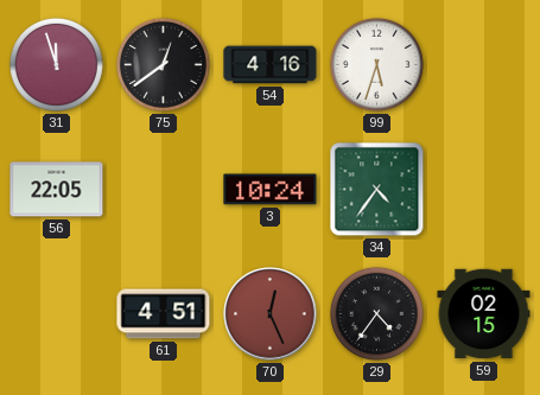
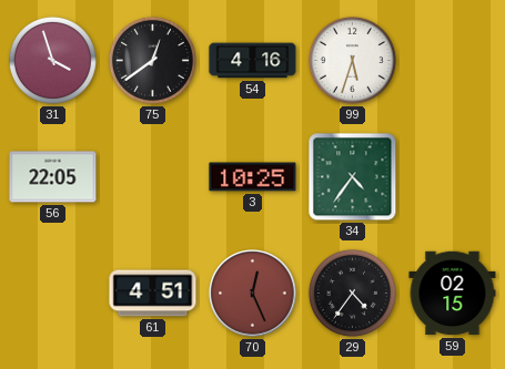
31: 11:57 -> 3:57 (52, 60)
3: 10:24 -> 10:25 (253, 177)
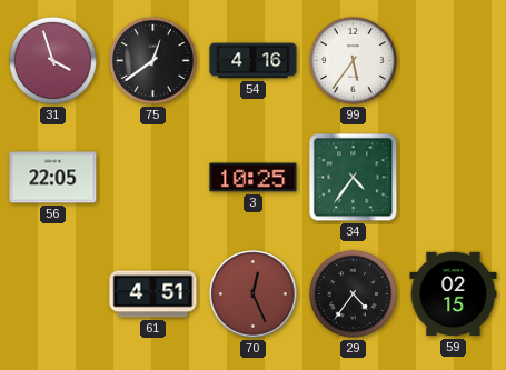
99: 5:33 -> 5:36 (353, 60)
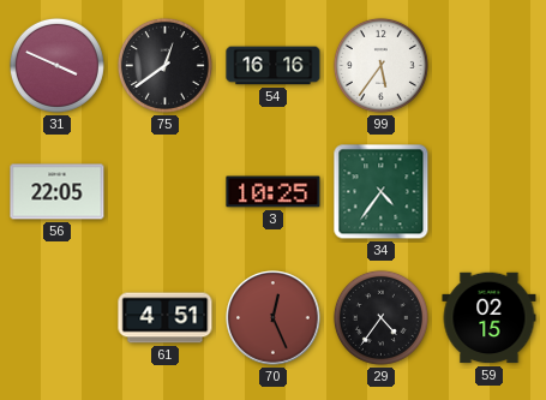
31: 3:57 -> 3:49 (56, 65)
54: 4:16 -> 16:16 (274, 66)
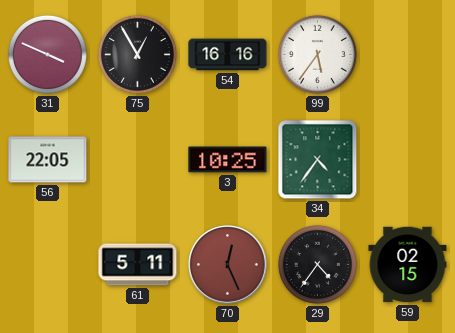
75: 12:39 -> 12:55 (137, 54)
61: 4:51 -> 5:11 (138, 265)
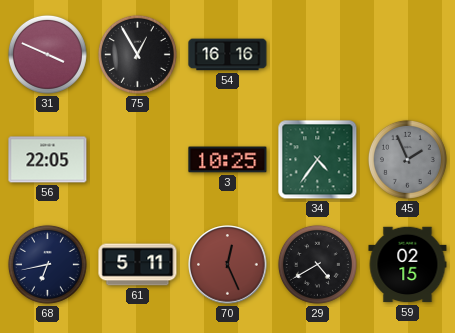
99: 5:36 -> none (317, 54)
45: none -> 1:56 (407, 159)
68: none -> 6:43 (47, 264)
29: 4:36 -> 4:40 (317, 264)
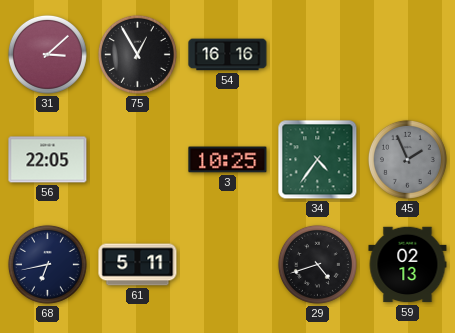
31: 3:49 -> 3:08 (47, 54)
70: 12:26 -> none (228, 265)
29: 4:40 -> 4:42 (317, 264)
59: 02:15 -> 02:13 (408, 265)
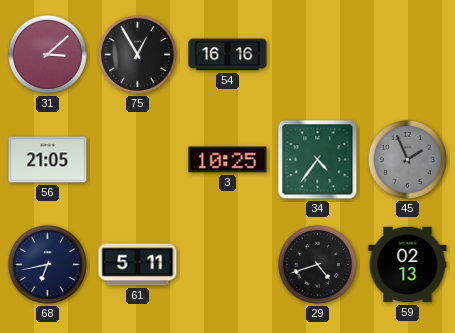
56: 22:05 -> 21:05 (48, 160)
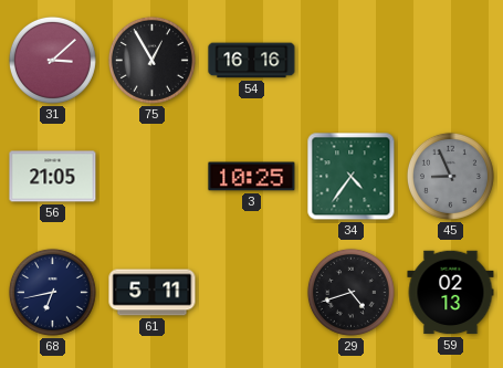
45: 1:56 -> 8:56 (450, 176)
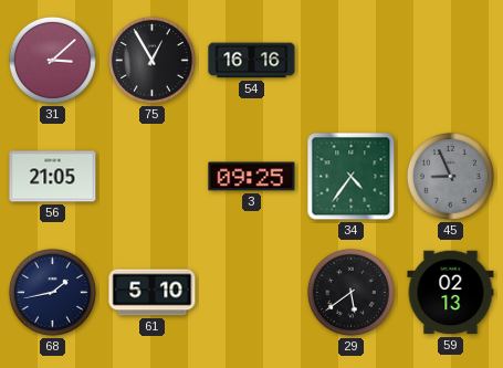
3: 10:25 -> 09:25 (252, 177)
68: 6:43 -> 1:43 (52, 292)
61: 5:11 -> 5:10 (153, 293)
29: 4:42 -> 5:39 (350, 292)
